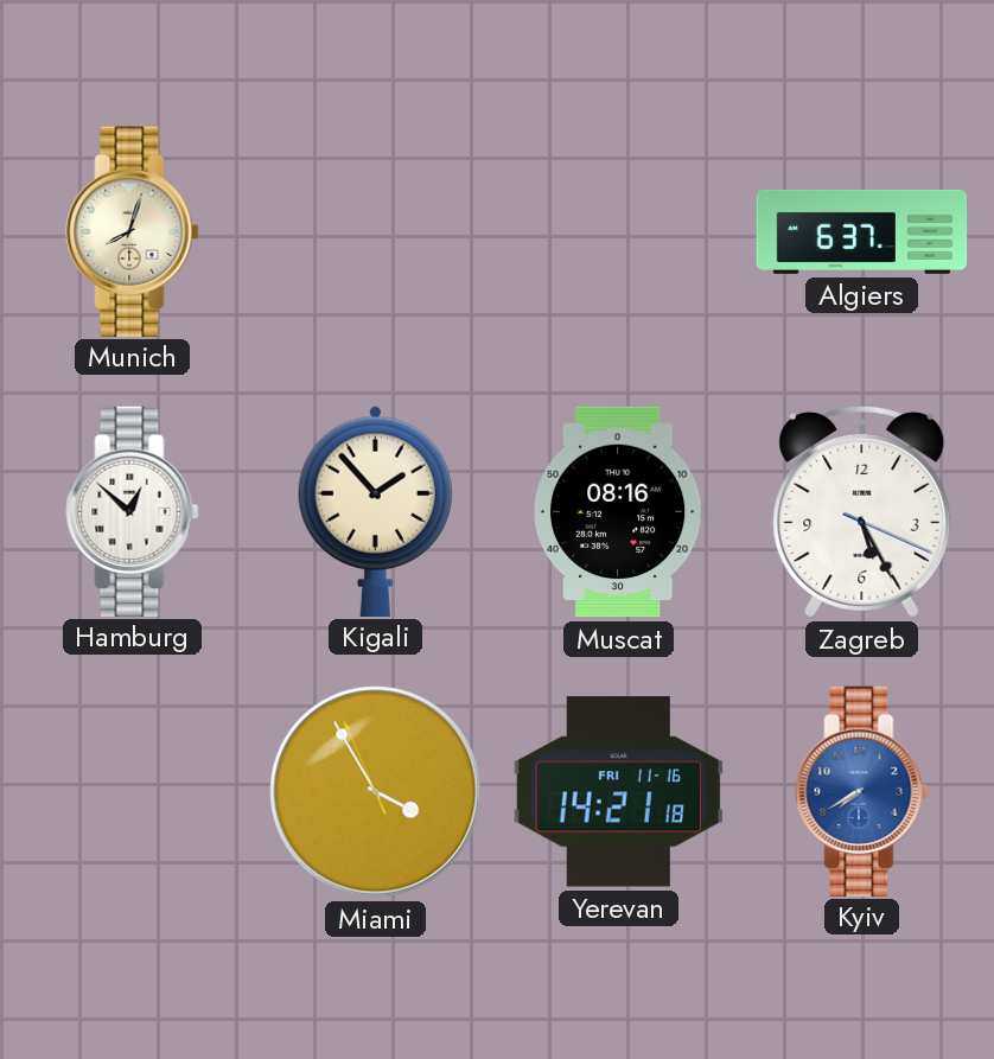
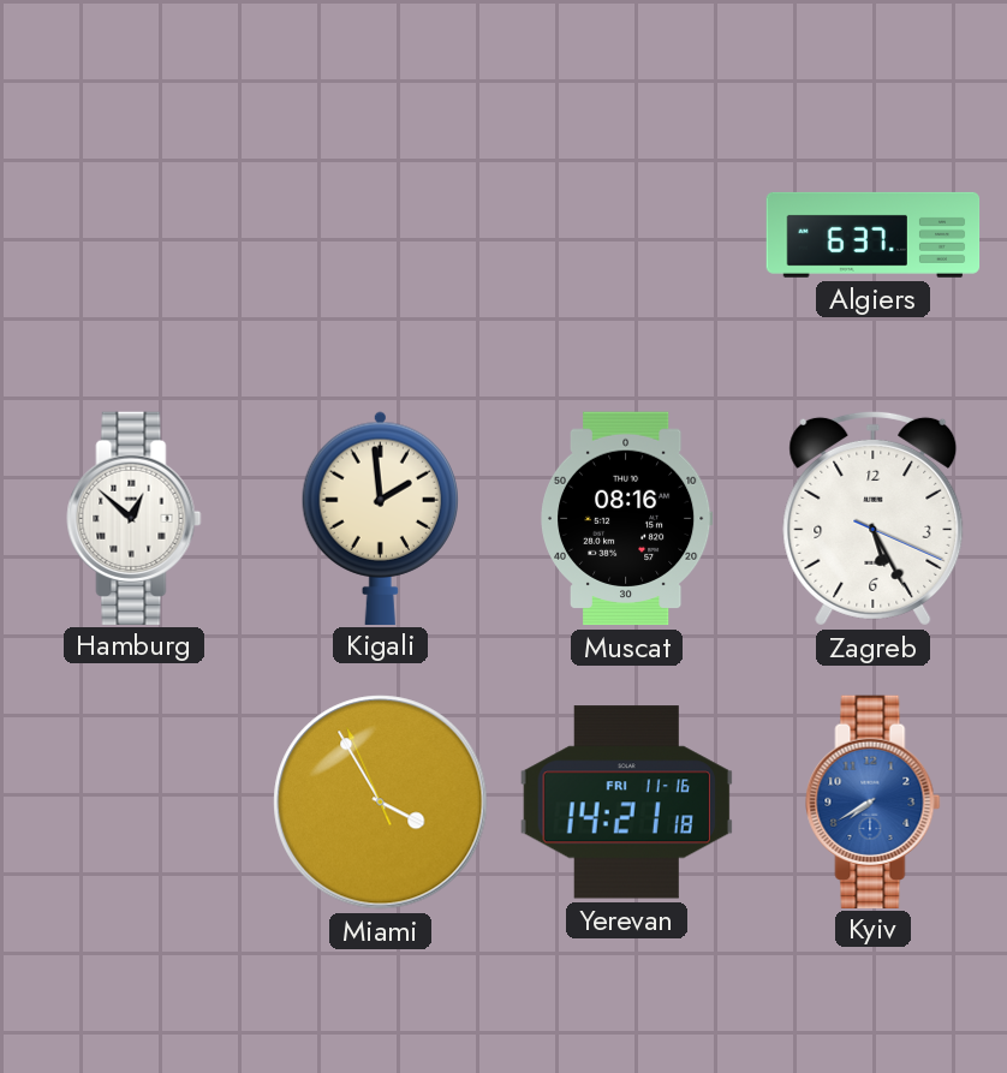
Munich: 8:03 -> none (133, 231)
Kigali: 1:53 -> 1:59 (380, 518)
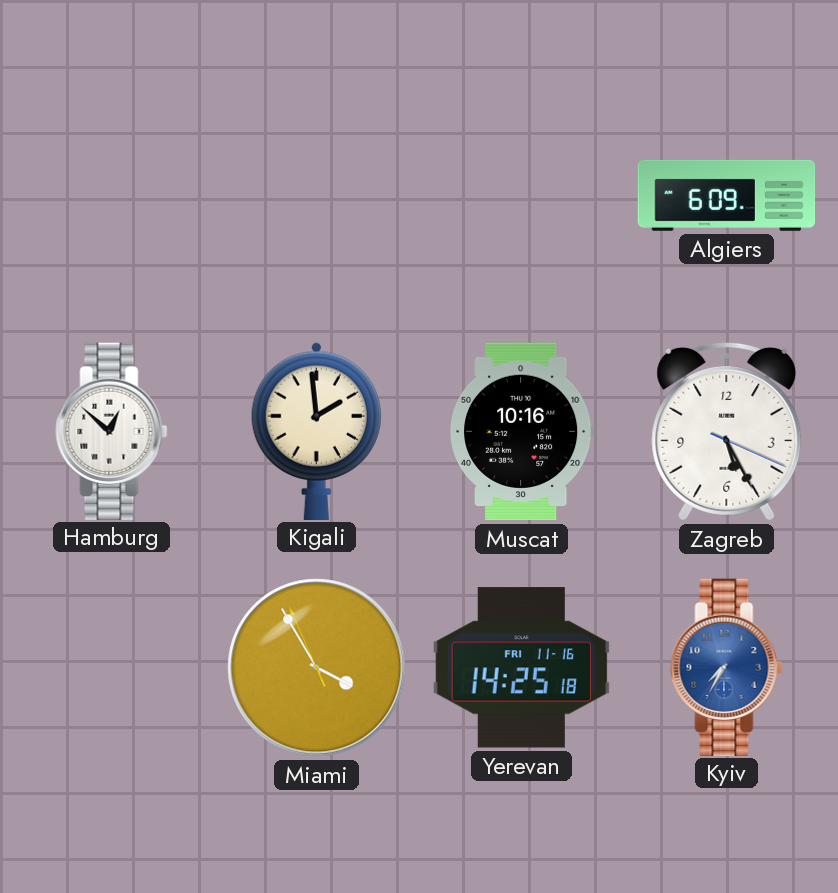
Algiers: 6:37 -> 6:09 (727, 195)
Muscat: 08:16 -> 10:16 (521, 432)
Yerevan: 14:21 -> 14:25 (521, 668)
Kyiv: 7:40 -> 7:35 (727, 667)
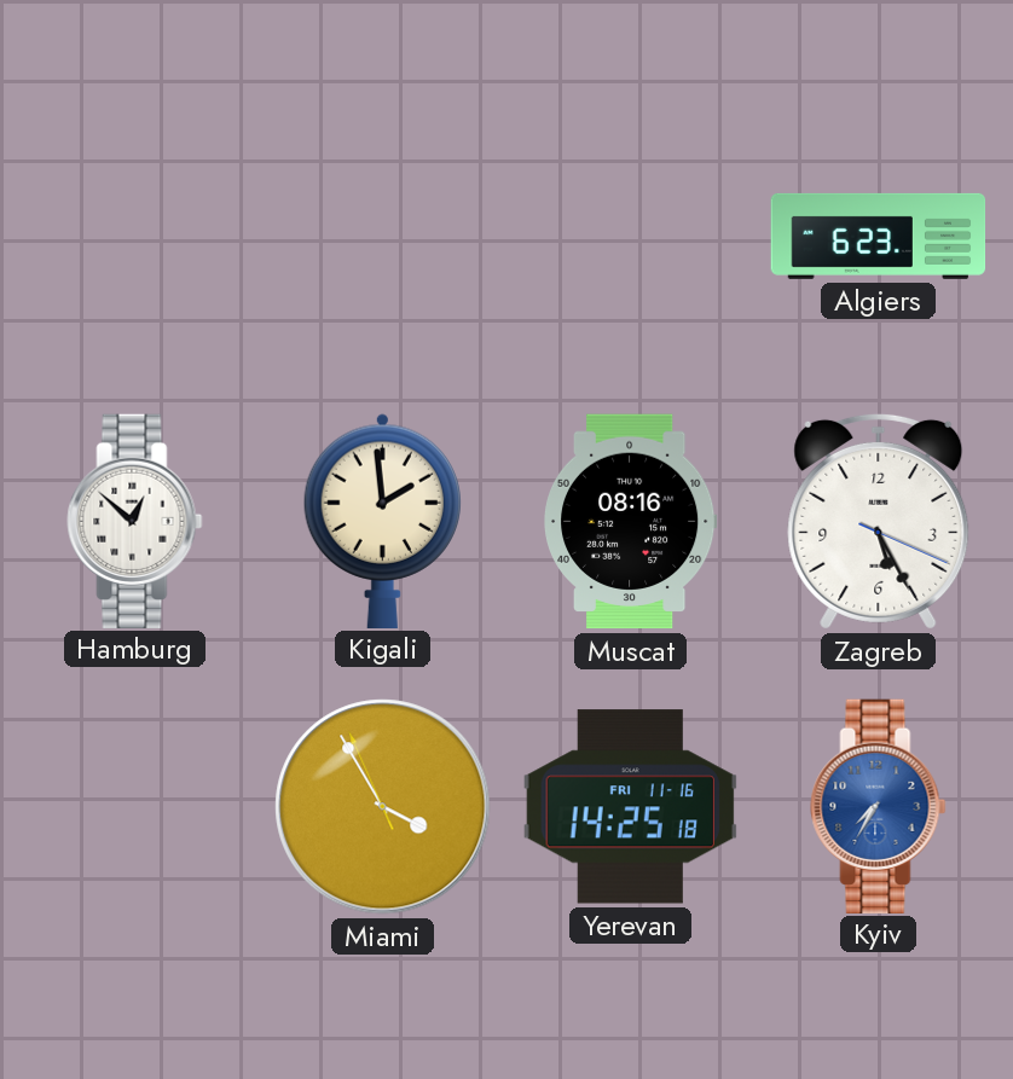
Algiers: 6:09 -> 6:23 (879, 236)
Muscat: 10:16 -> 08:16 (630, 522)
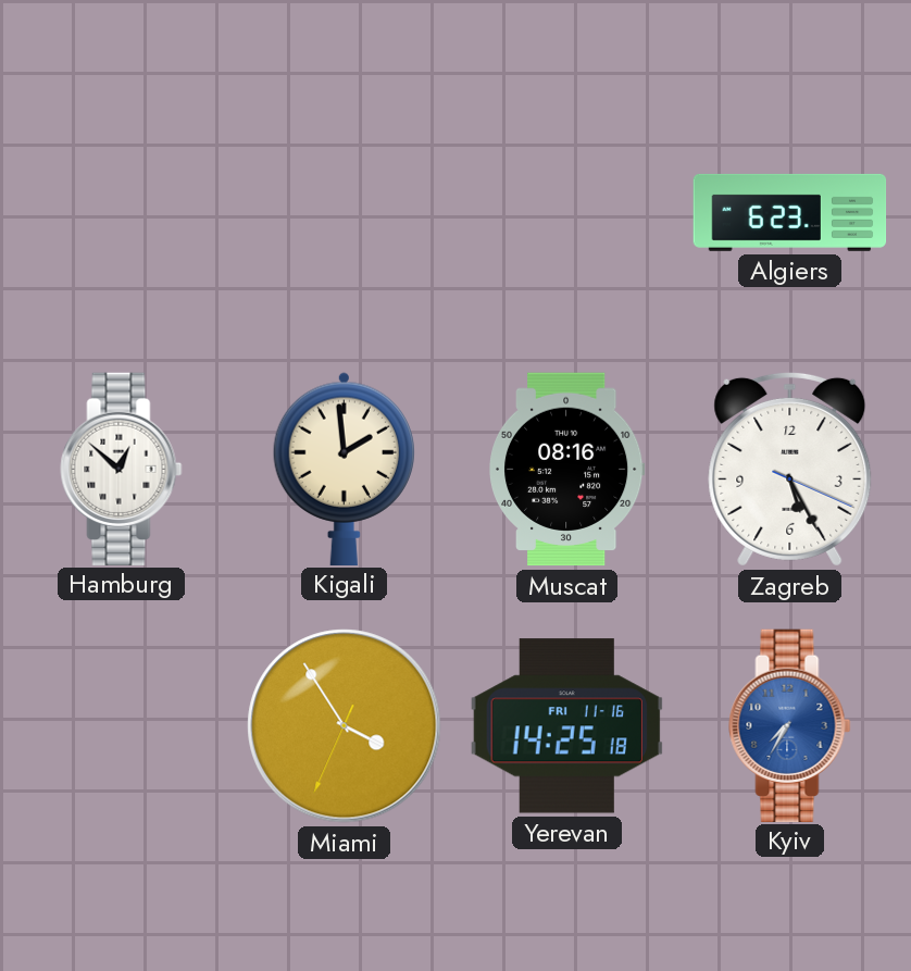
Miami: 3:54:56 -> 3:54:34 (345, 726)
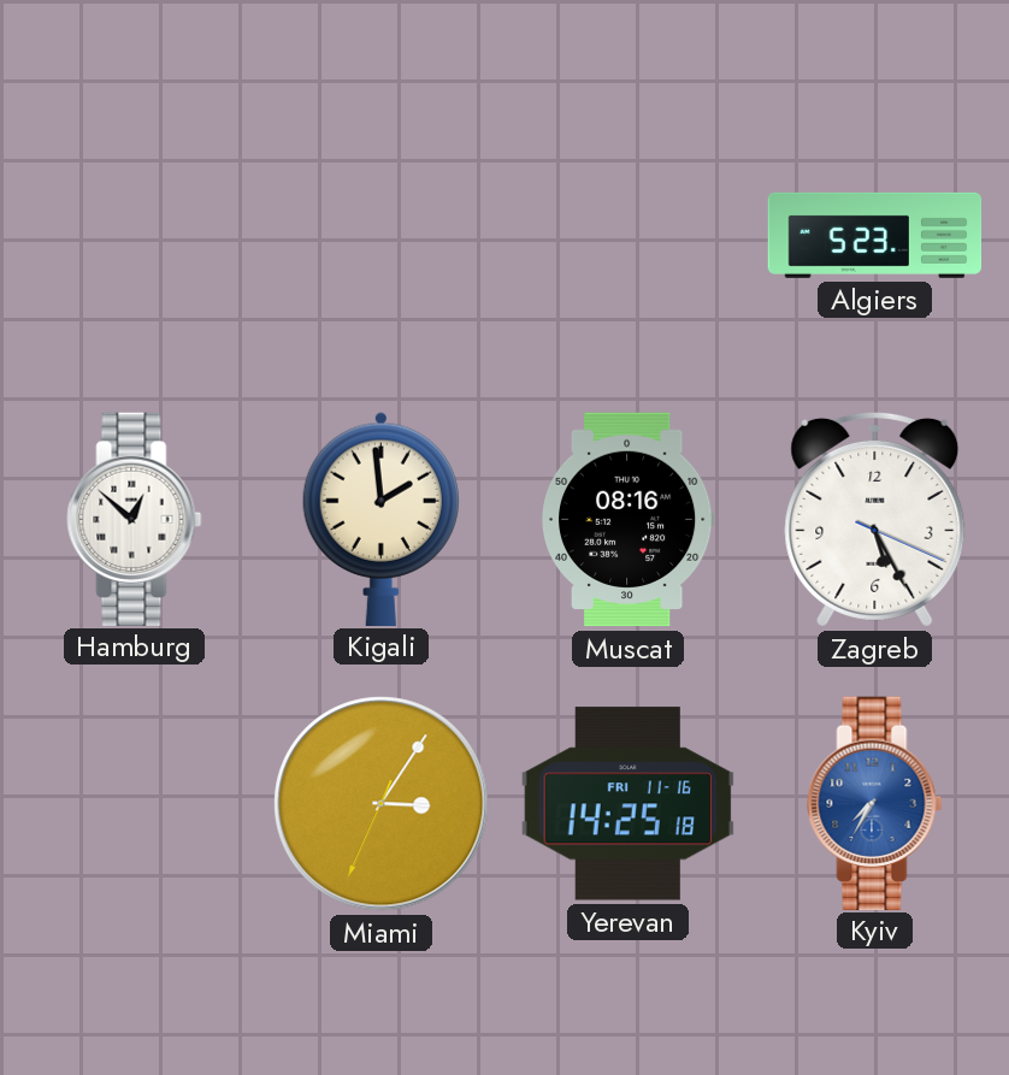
Algiers: 6:23 -> 5:23 (875, 235)
Miami: 3:54 -> 3:05 (382, 804)
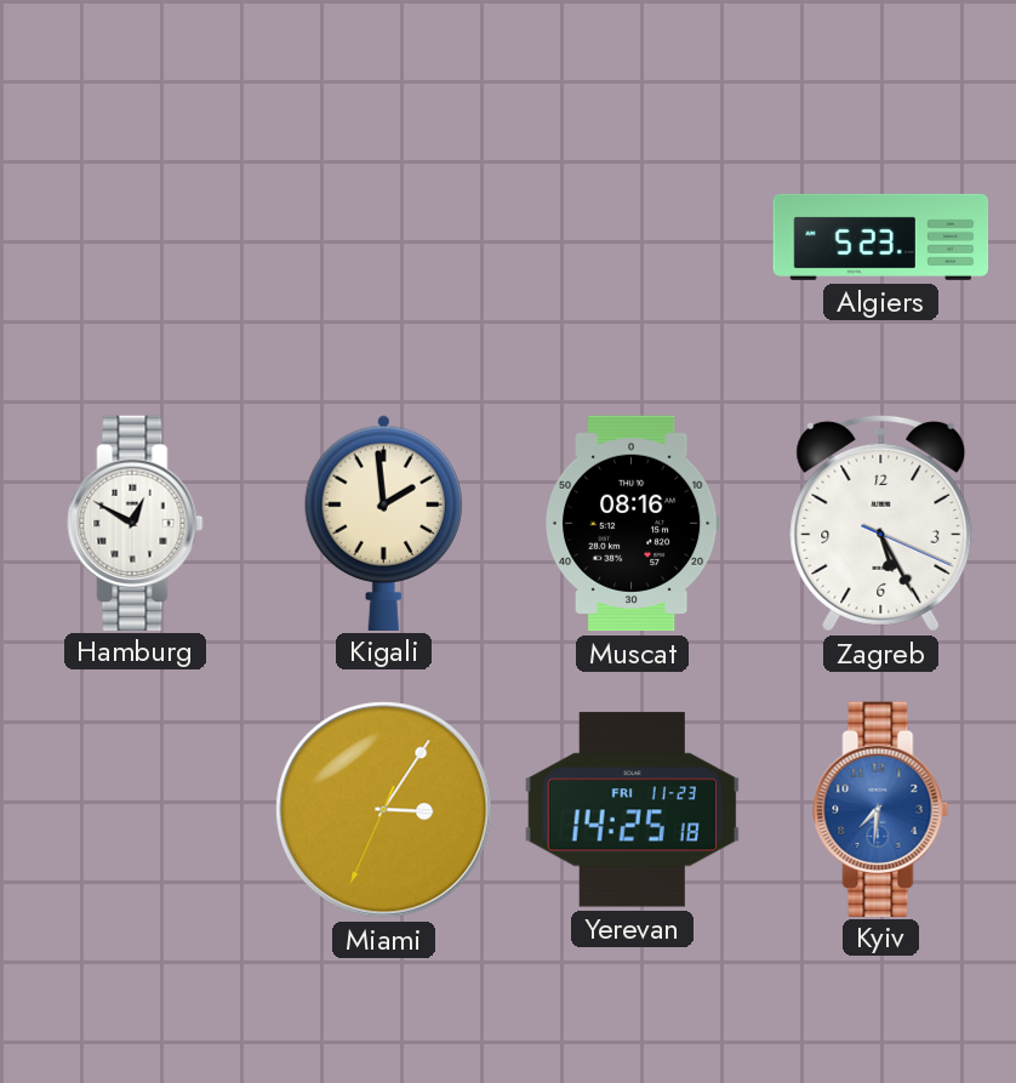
Hamburg: 12:52 -> 12:50 (136, 523)
Yerevan date: FRI 11-16 -> FRI 11-23 (632, 810)
Kyiv: 7:35 -> 7:31 (881, 809)
